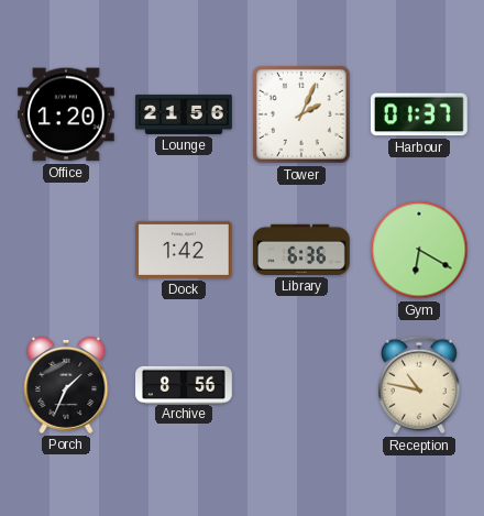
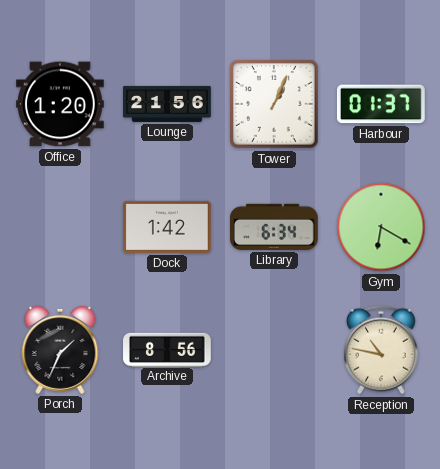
Tower: 2:04 -> 1:04 (275, 105)
Library: 6:36 -> 6:34 (275, 227)
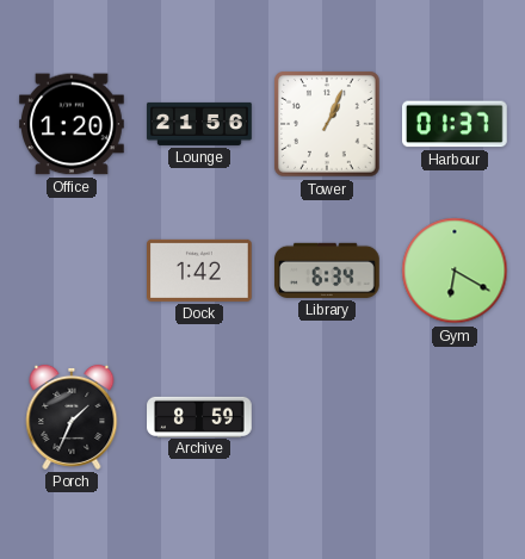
Archive: 8:56 -> 8:59 (199, 416)
Reception: 10:47 -> none (381, 350)
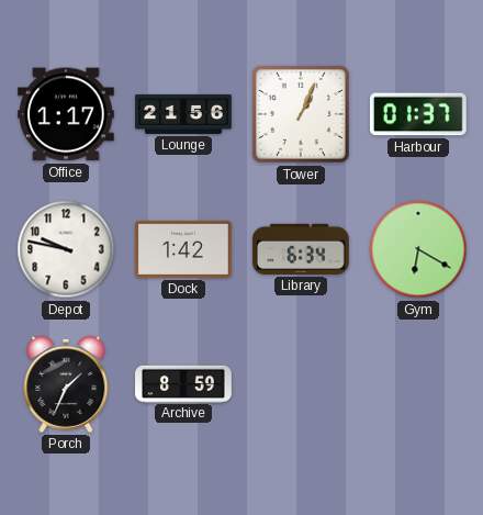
Office: 1:20 -> 1:17 (67, 114)
Depot: none -> 9:47 (66, 249)
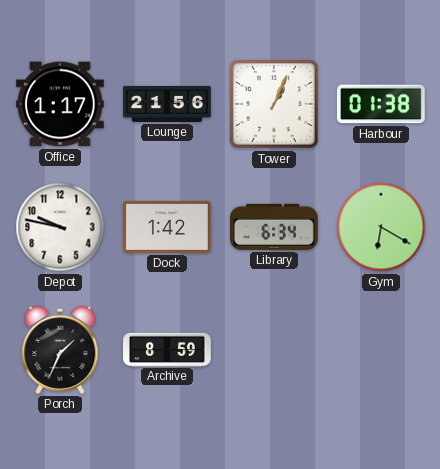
Harbour: 01:37 -> 01:38 (381, 104)
